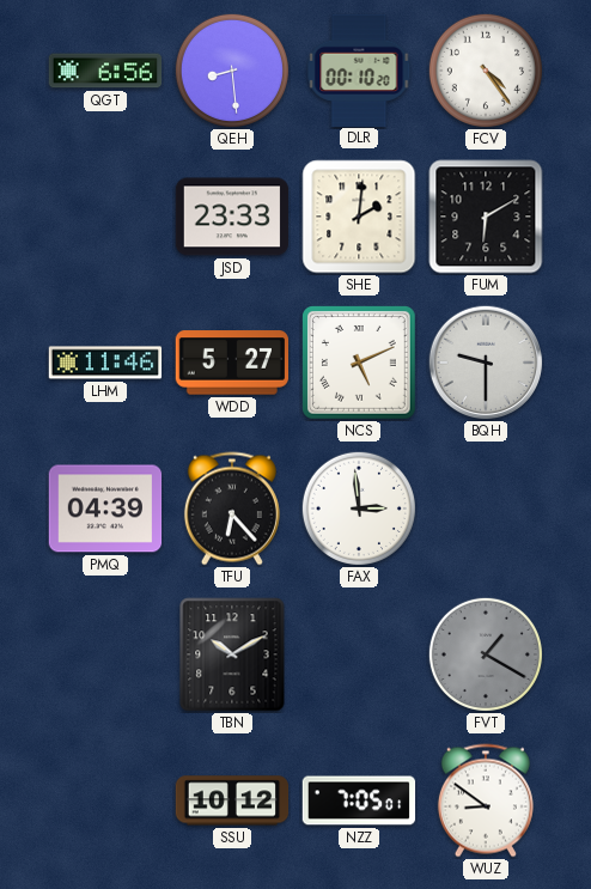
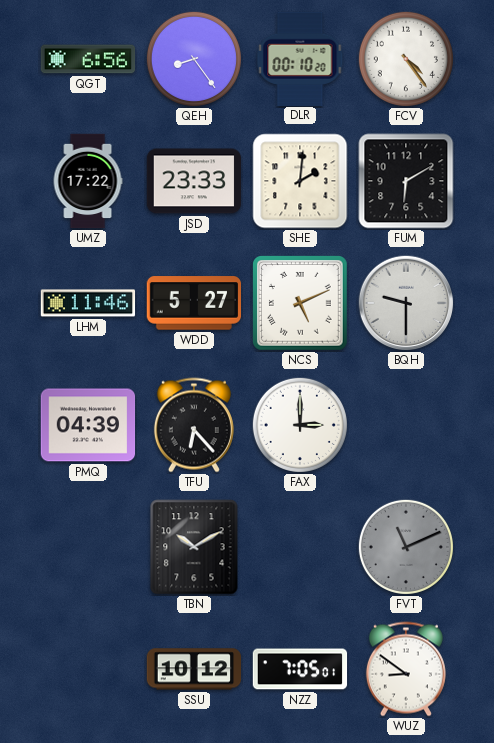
QEH: 8:29 -> 8:24 (194, 59)
UMZ: none -> 17:22 (88, 181)
FAX: 2:59 -> 3:00 (300, 425)
FVT: 1:20 -> 11:11 (406, 547)
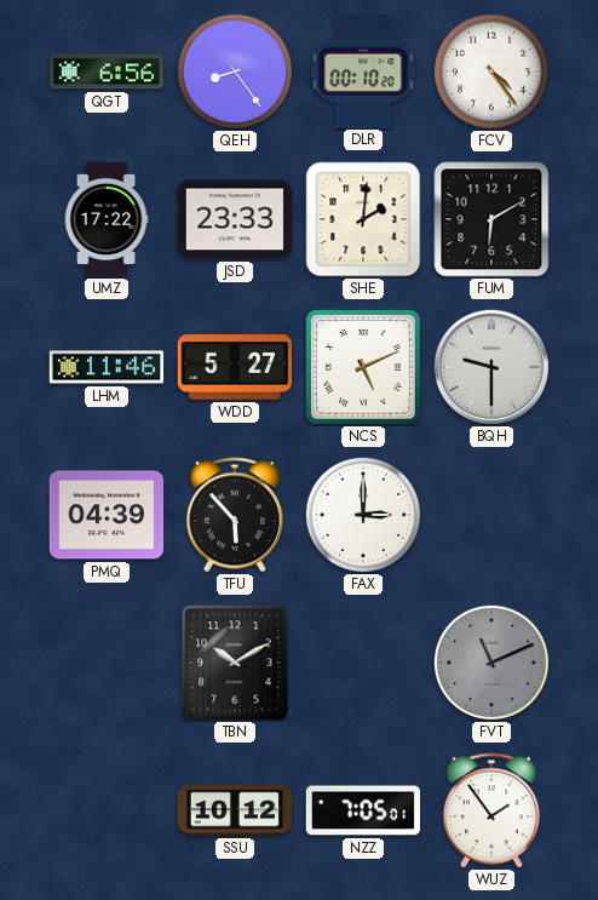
TFU: 6:23 -> 5:53 (235, 515)
WUZ: 8:51 -> 1:54 (491, 810)
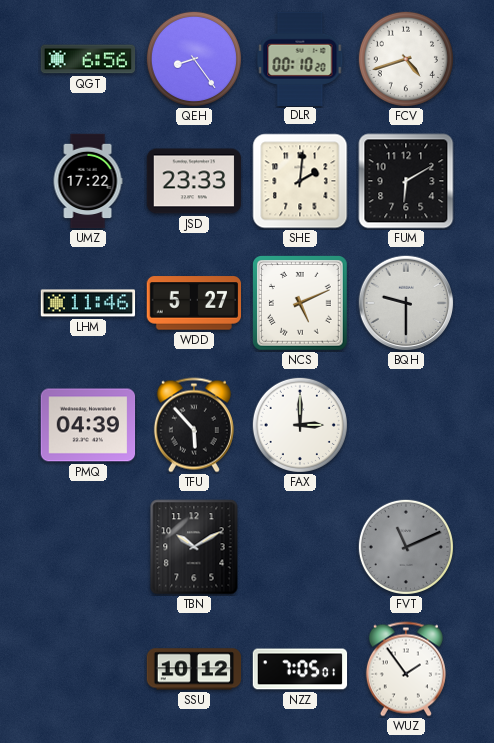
FCV: 4:24 -> 4:42 (406, 59)
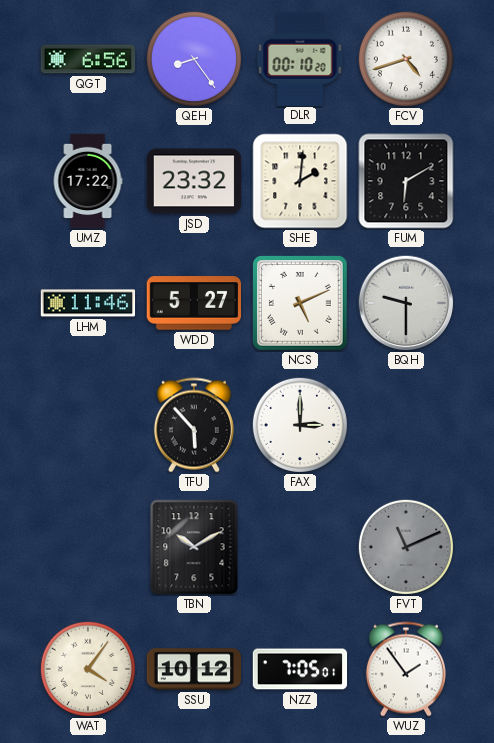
JSD: 23:33 -> 23:32 (194, 181)
PMQ: 04:39 -> none (88, 425)
WAT: none -> 4:06 (88, 669)
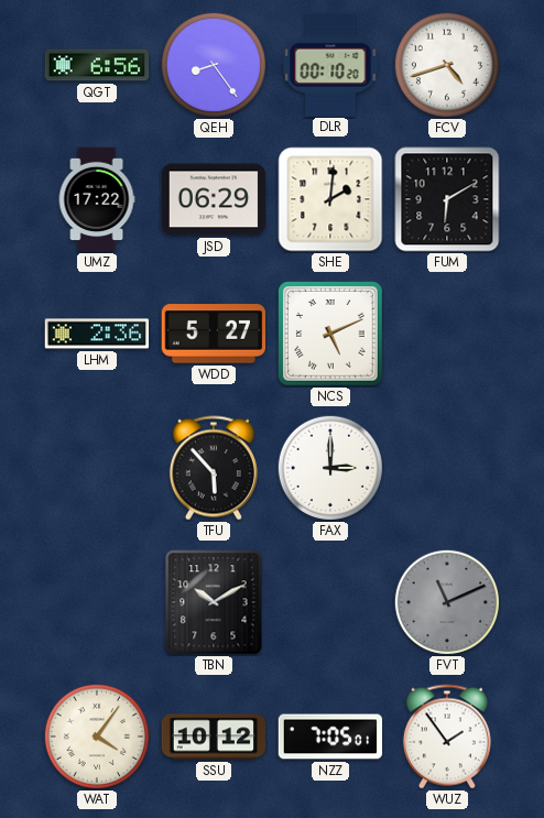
JSD: 23:32 -> 06:29 (214, 199)
LHM: 11:46 -> 2:36 (97, 334)
BQH: 9:30 -> none (406, 303)
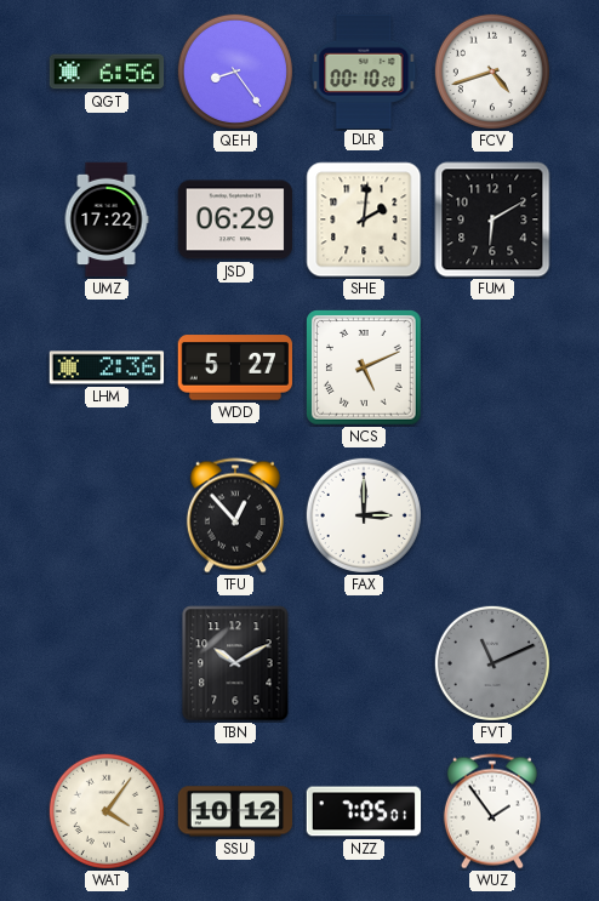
TFU: 5:53 -> 12:53 (235, 515)
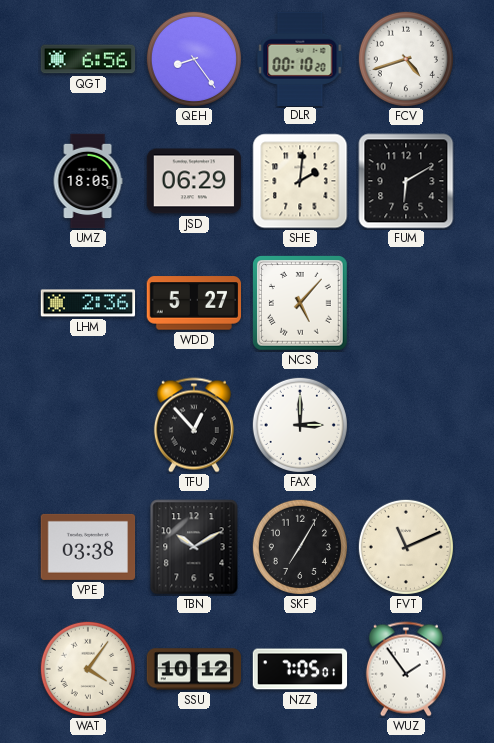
UMZ: 17:22 -> 18:05 (88, 181)
NCS: 5:11 -> 5:07 (301, 304)
VPE: none -> 03:38 (88, 547)
SKF: none -> 7:05 (300, 547)
FVT dial: grey -> cream (406, 547)
